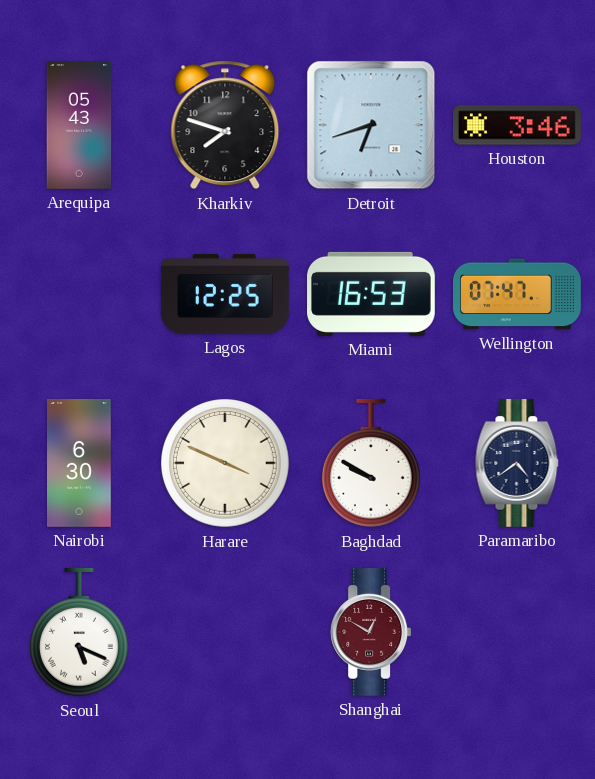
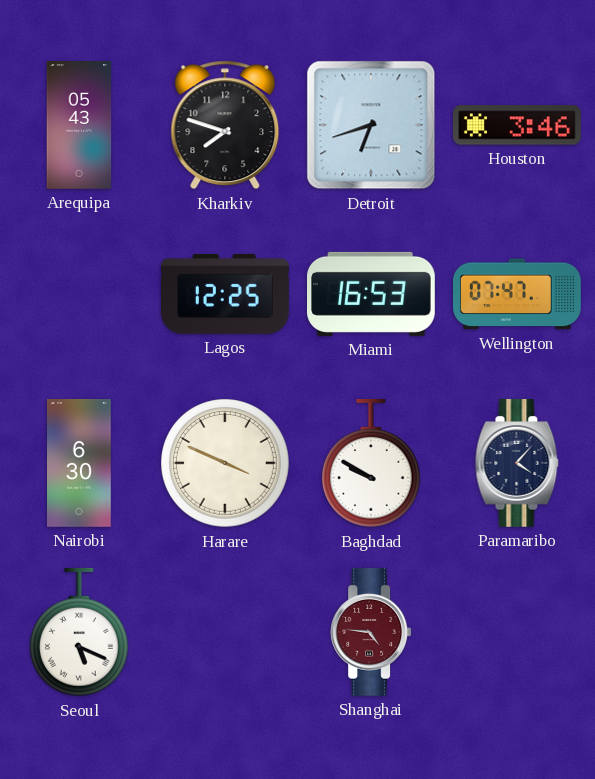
Paramaribo: 4:39 -> 4:07 (517, 464)
Shanghai: 12:50 -> 4:46 (371, 633)
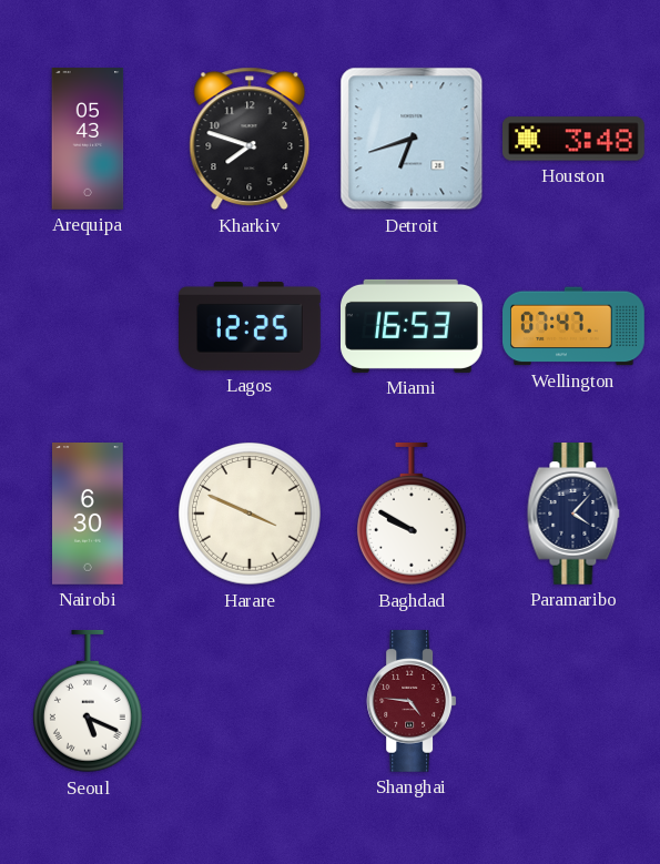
Houston: 3:46 -> 3:48 (575, 139)
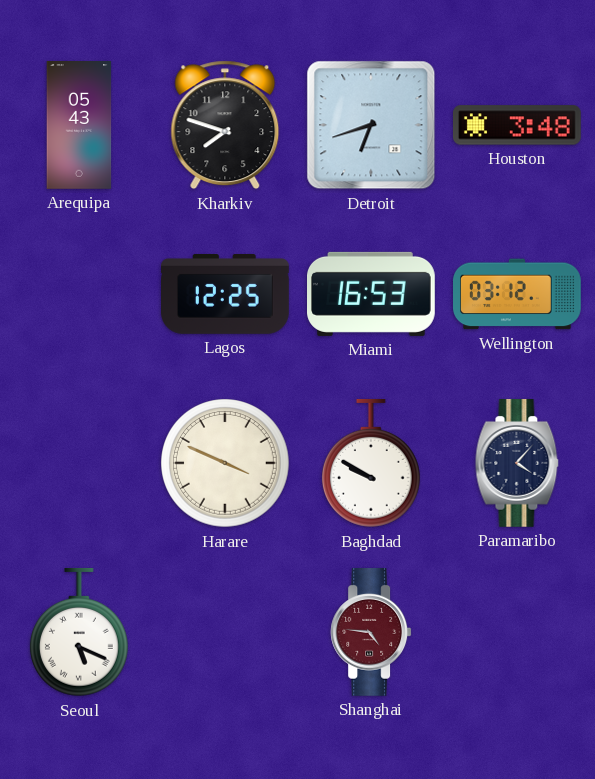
Wellington: 07:47 -> 03:12 (518, 294)
Nairobi: 6:30 -> none (89, 515)
